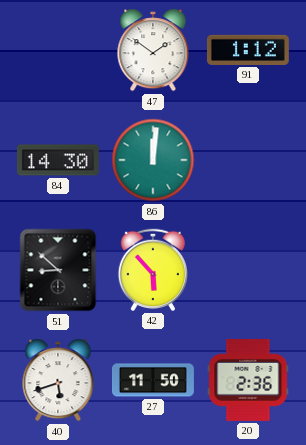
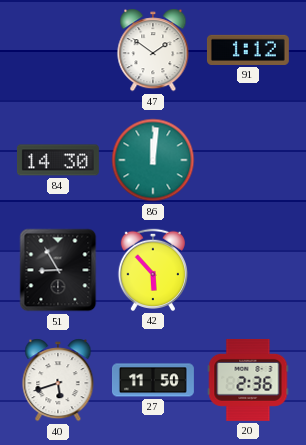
51: 8:52 -> 8:55 (58, 270)
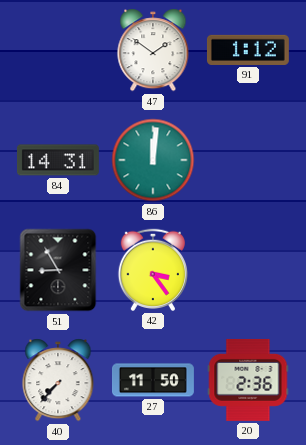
84: 14:30 -> 14:31 (58, 160)
42: 5:53 -> 3:24 (152, 270)
40: 5:42 -> 7:37 (58, 380)
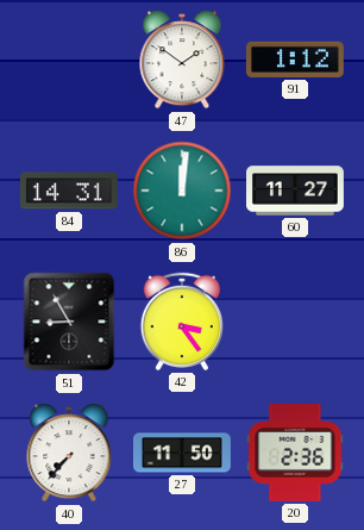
60: none -> 11:27 (296, 191)
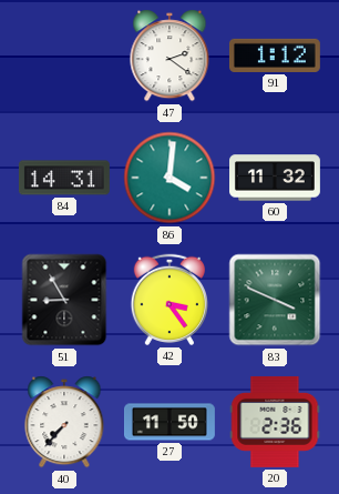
47: 1:51 -> 2:21 (169, 56)
86: 12:01 -> 4:01 (169, 178)
60: 11:27 -> 11:32 (276, 178)
83: none -> 3:49 (275, 300)
